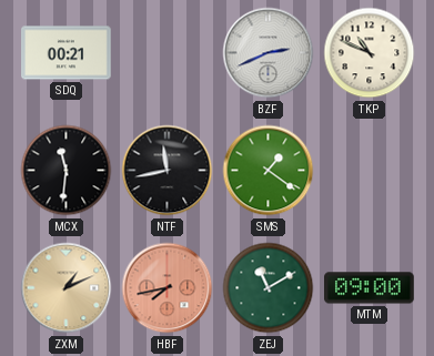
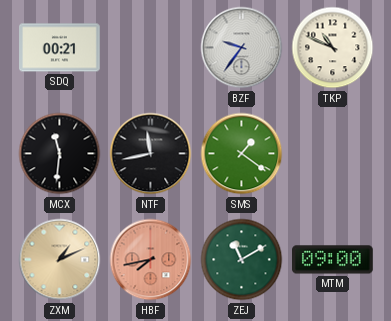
BZF: 2:41 -> 9:36 (242, 48)
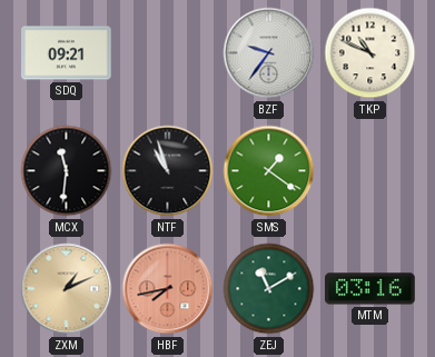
SDQ: 00:21 -> 09:21 (67, 53)
NTF: 11:43 -> 10:57 (168, 171)
MTM: 09:00 -> 03:16 (370, 289)
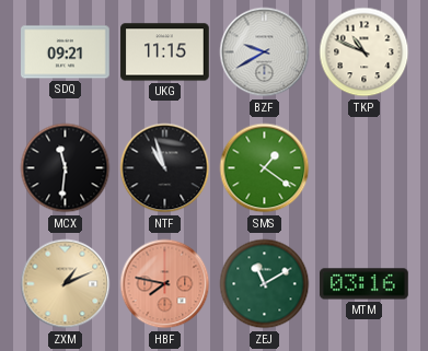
UKG: none -> 11:15 (165, 52)
BZF: 9:36 -> 9:40 (265, 52)
HBF: 7:43 -> 7:47 (165, 284)
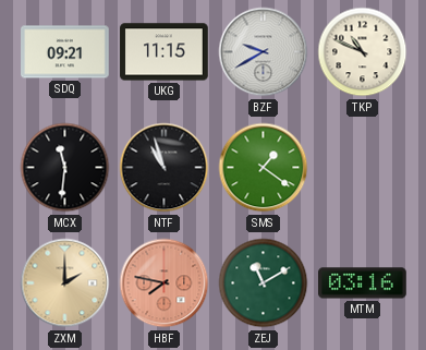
ZXM: 1:11 -> 2:00 (65, 283)
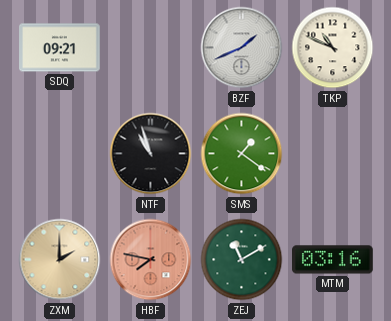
UKG: 11:15 -> none (165, 52)
BZF: 9:40 -> 1:41 (242, 48)
MCX: 11:31 -> none (65, 168)
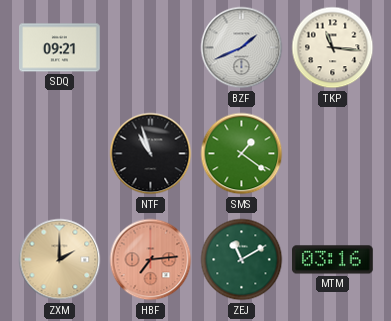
TKP: 10:49 -> 11:16 (333, 48)
HBF: 7:47 -> 7:14 (151, 260)
